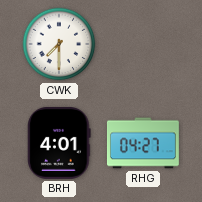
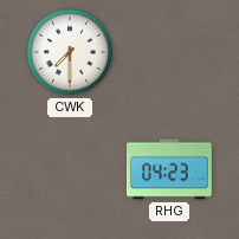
BRH: 4:01 -> none (59, 143)
RHG: 04:27 -> 04:23 (169, 169)
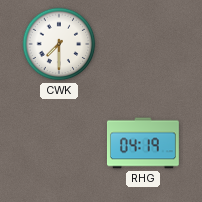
RHG: 04:23 -> 04:19 (143, 143)
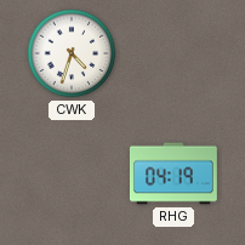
CWK: 7:30 -> 4:33 (72, 53)
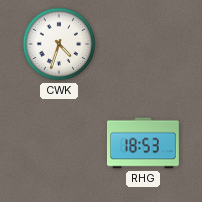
RHG: 04:19 -> 18:53 (143, 143)
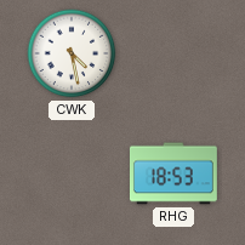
CWK: 4:33 -> 4:28 (72, 53)
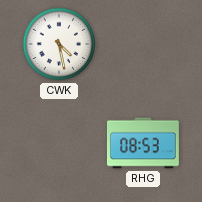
RHG: 18:53 -> 08:53 (143, 143)
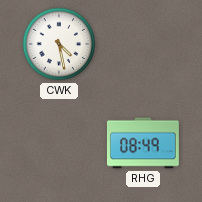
RHG: 08:53 -> 08:49 (143, 143)
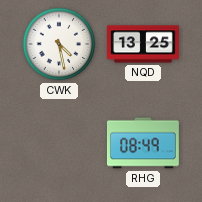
NQD: none -> 13:25 (144, 44)
